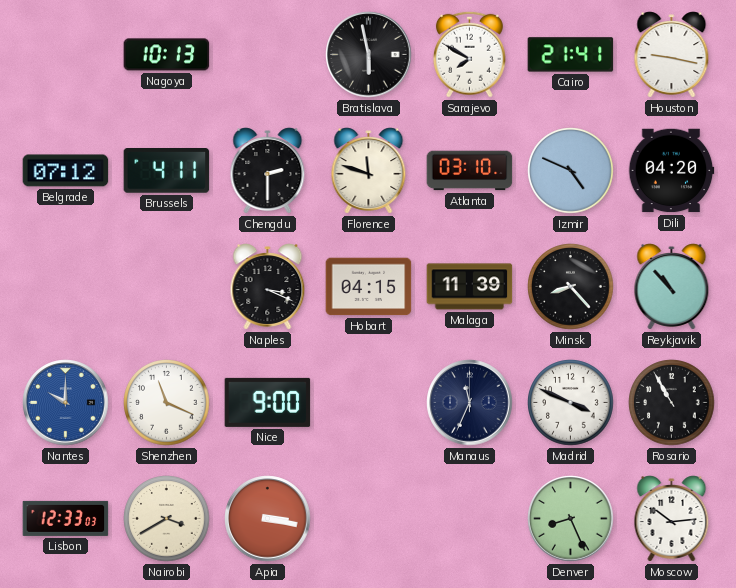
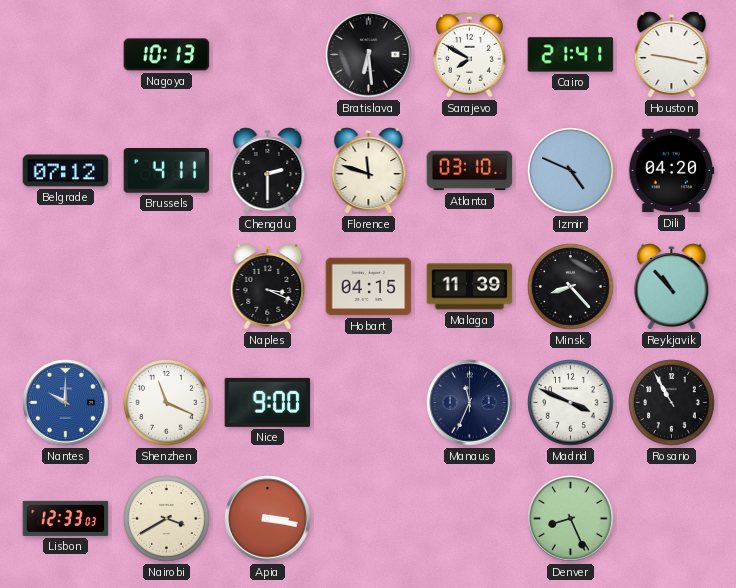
Bratislava: 5:58 -> 6:29 (369, 55)
Moscow: 10:14 -> none (672, 519)
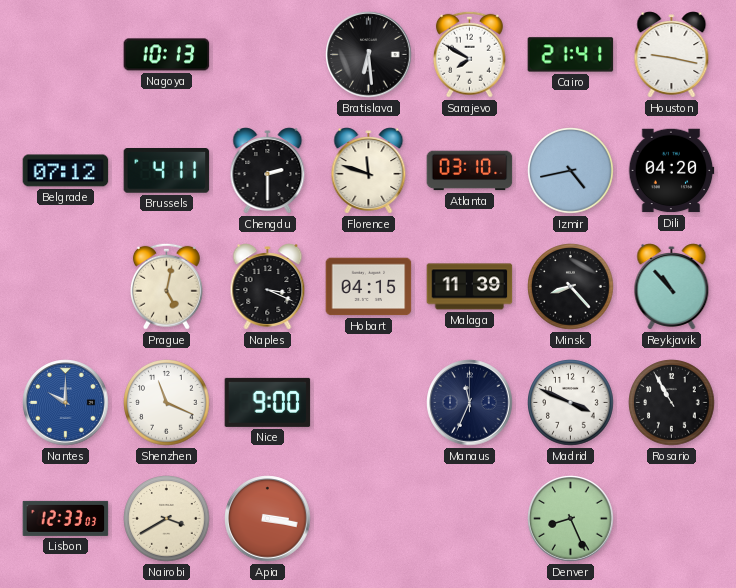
Izmir: 4:49 -> 4:43 (571, 171)
Prague: none -> 5:02 (166, 286)
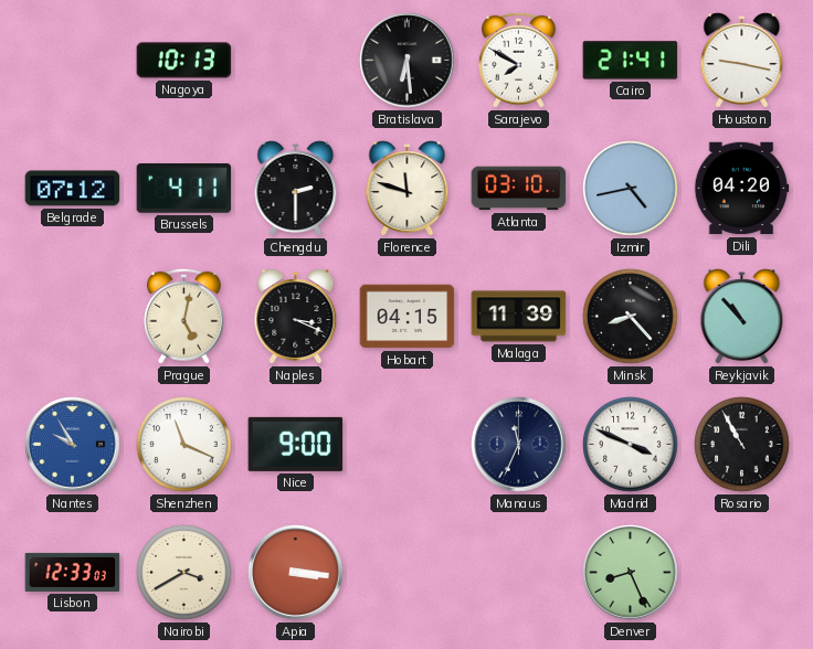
Nantes: 10:00 -> 9:55 (73, 445)
Apia: 3:17 -> 3:16 (296, 573)
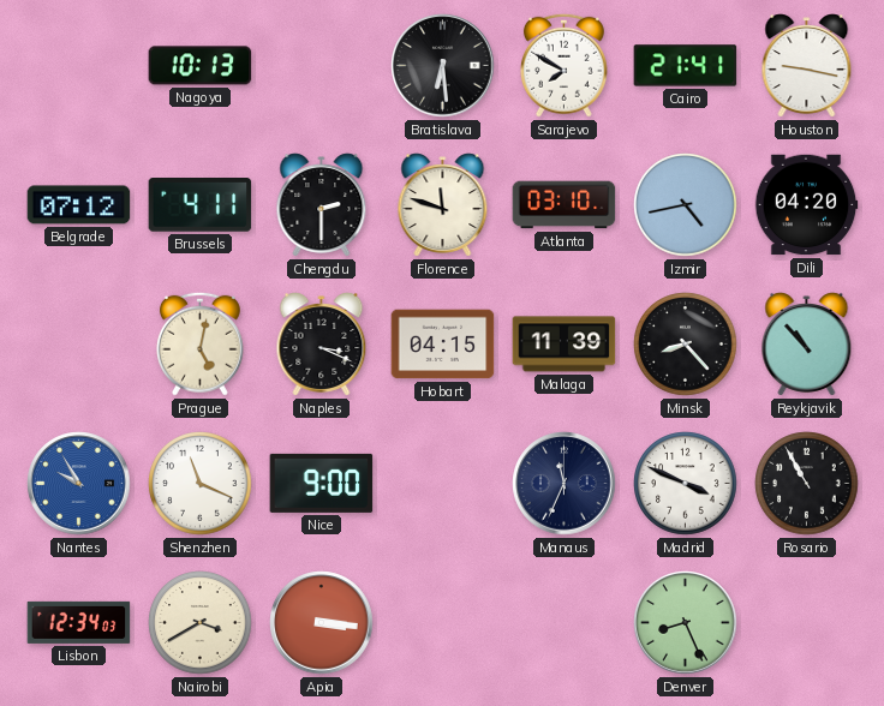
Lisbon: 12:33 -> 12:34 (79, 622)
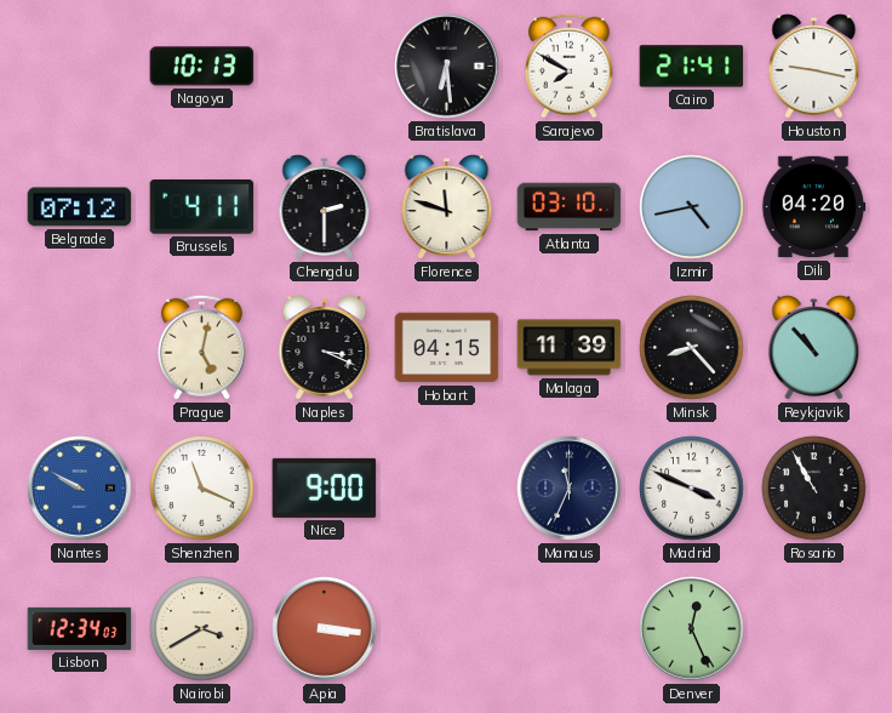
Nantes: 9:55 -> 9:50 (80, 489)
Denver: 8:26 -> 12:26 (692, 629)
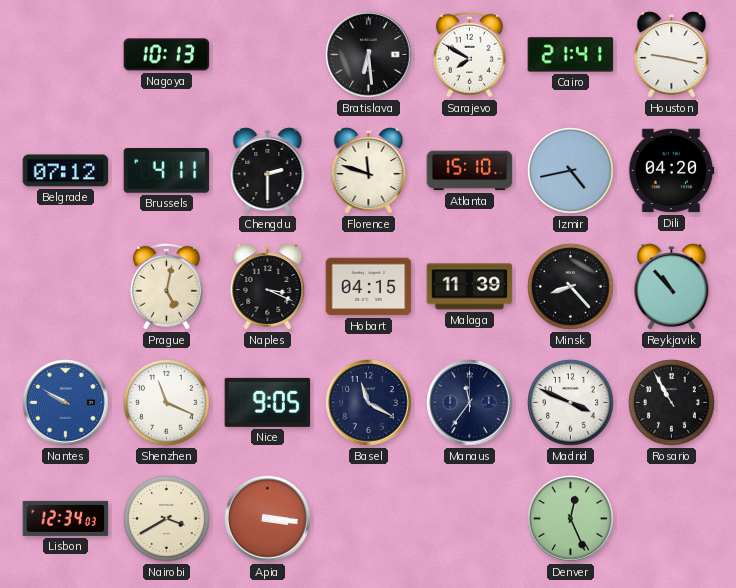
Atlanta: 03:10 -> 15:10 (470, 171)
Nice: 9:00 -> 9:05 (268, 402)
Basel: none -> 11:20 (369, 403)
Manaus: 11:34 -> 11:36 (470, 403)
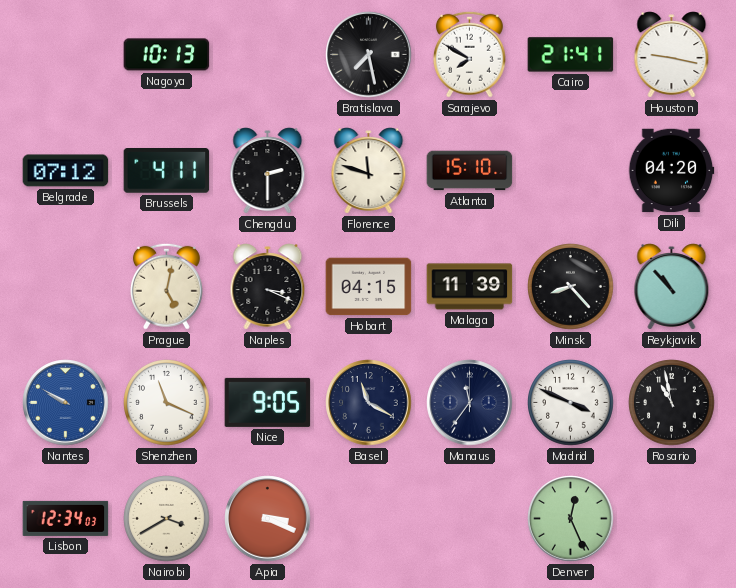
Bratislava: 6:29 -> 7:28 (369, 55)
Izmir: 4:43 -> none (571, 171)
Rosario: 10:55 -> 10:58 (672, 403)
Apia: 3:16 -> 3:19 (268, 519)
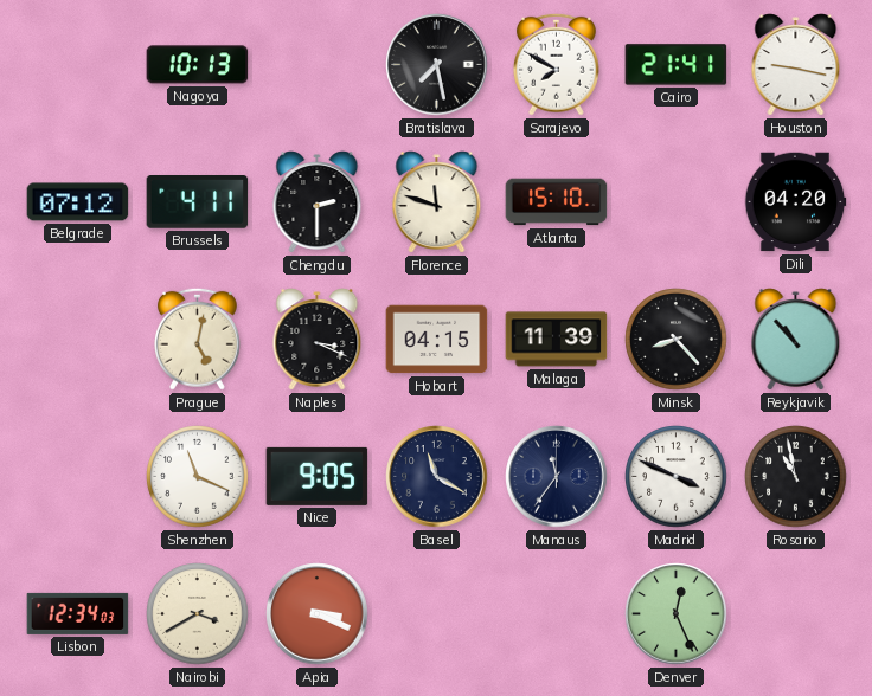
Nantes: 9:50 -> none (66, 403)
